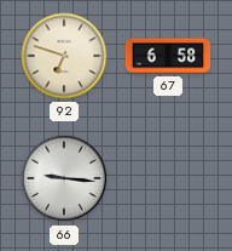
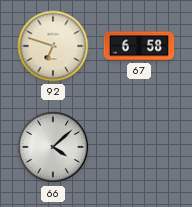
66: 9:16 -> 4:08 (53, 147)
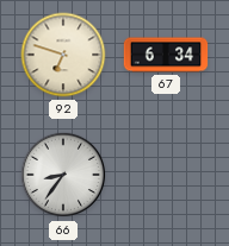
67: 6:58 -> 6:34 (166, 55)
66: 4:08 -> 8:36 (63, 175)
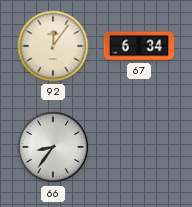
92: 6:48 -> 12:06 (53, 46)
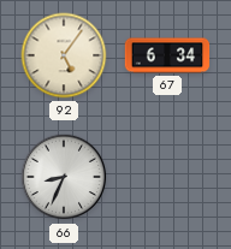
92: 12:06 -> 5:06 (64, 55)
66: 8:36 -> 8:34 (64, 177)
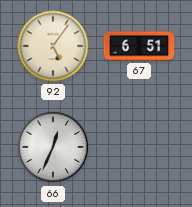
67: 6:34 -> 6:51 (139, 46)
66: 8:34 -> 12:34 (53, 147)
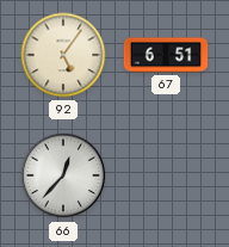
66: 12:34 -> 12:37 (63, 175)
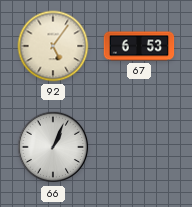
67: 6:51 -> 6:53 (139, 46)
66: 12:37 -> 1:04 (53, 147)
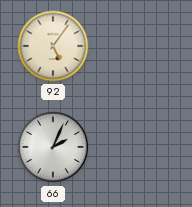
67: 6:53 -> none (139, 46)
66: 1:04 -> 2:04 (53, 147)
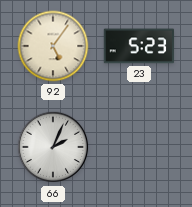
23: none -> 5:23 (139, 46)
